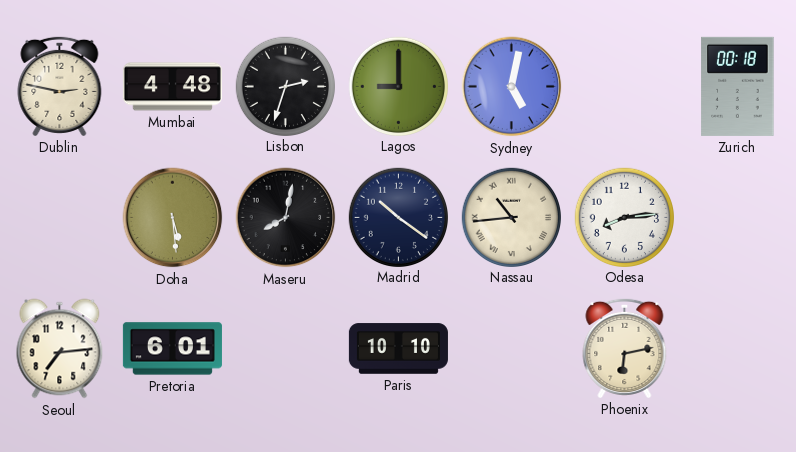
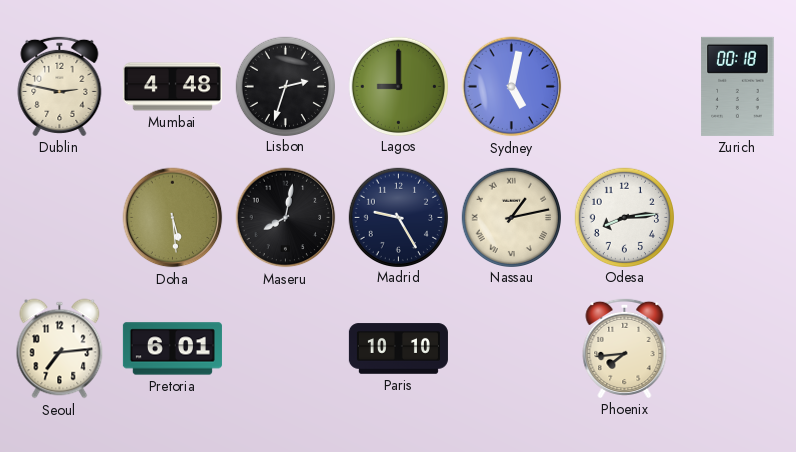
Madrid: 10:21 -> 9:25 (398, 217)
Nassau: 10:44 -> 1:13 (511, 217)
Phoenix: 6:13 -> 7:44 (625, 348)
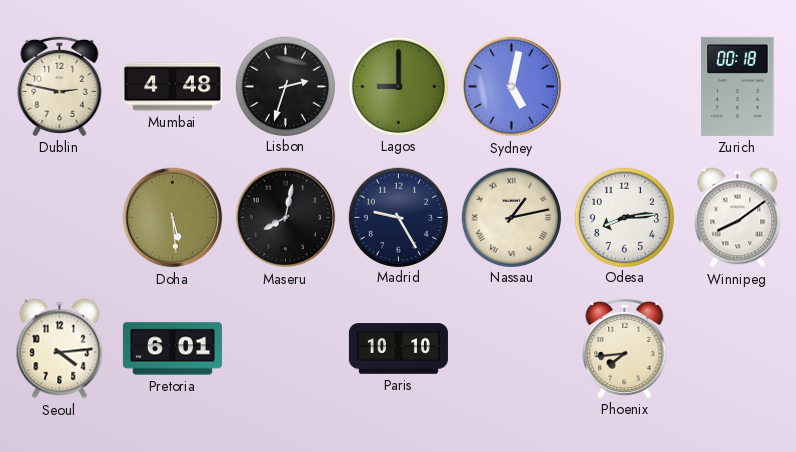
Winnipeg: none -> 8:09 (738, 218)
Seoul: 7:14 -> 4:14 (60, 349)
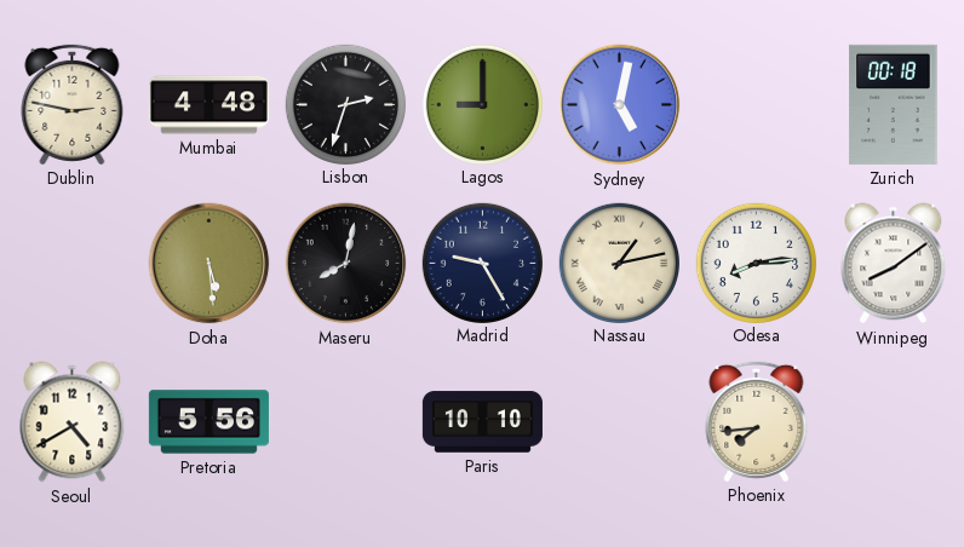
Seoul: 4:14 -> 4:40 (73, 422)
Pretoria: 6:01 -> 5:56 (208, 422)
